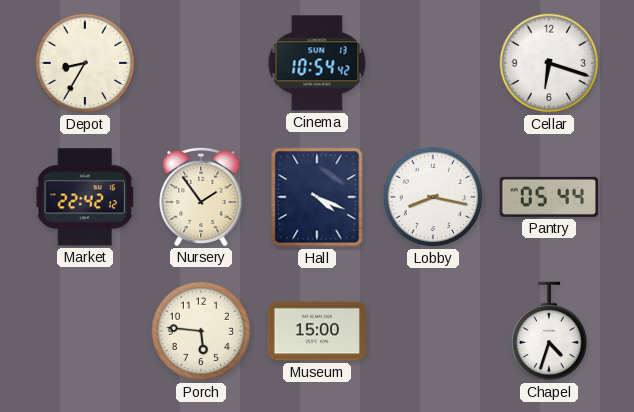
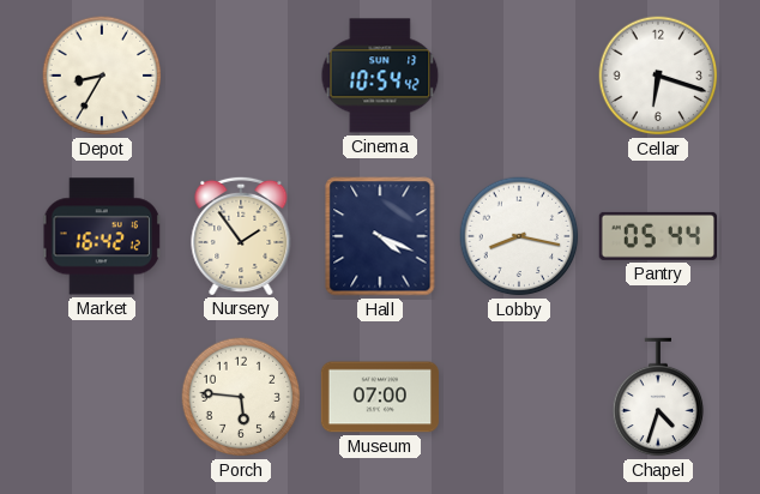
Market: 22:42 -> 16:42 (102, 236)
Museum: 15:00 -> 07:00 (380, 397)
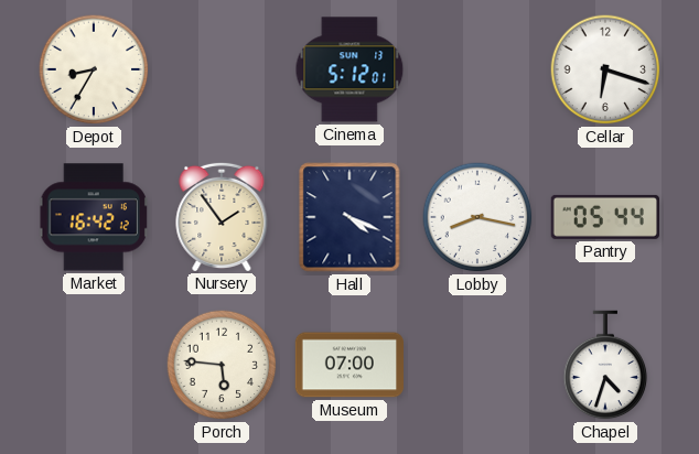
Cinema: 10:54 -> 5:12 (349, 69)
